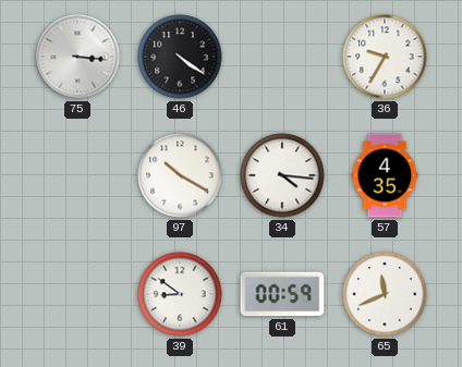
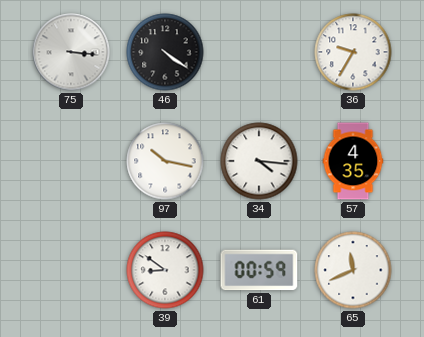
97: 10:20 -> 10:17 (165, 161)
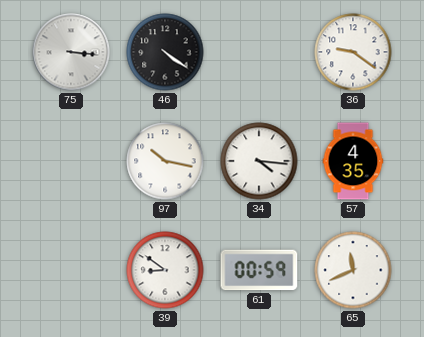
36: 9:35 -> 9:21 (353, 52)
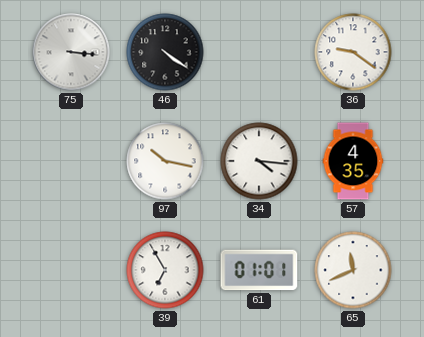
39: 8:51 -> 6:55 (165, 270)
61: 00:59 -> 01:01 (259, 270)
